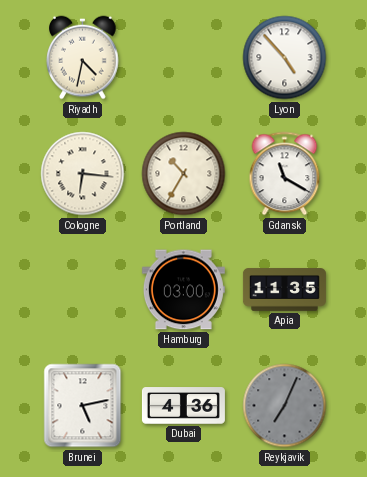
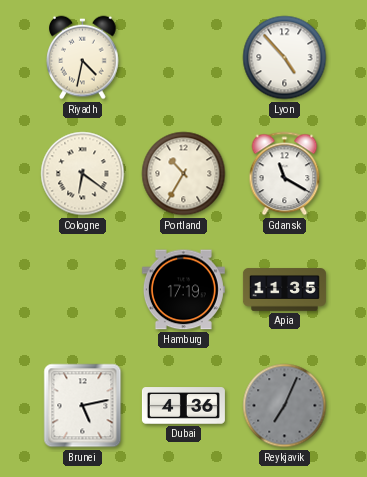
Cologne: 6:16 -> 6:21 (83, 174)
Hamburg: 03:00 -> 17:19 (183, 290)
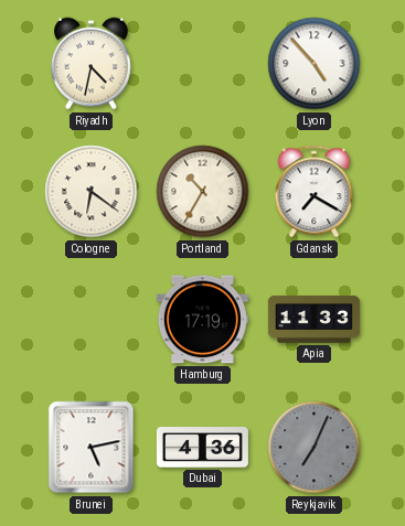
Gdansk: 11:20 -> 7:20 (315, 192)
Apia: 11:35 -> 11:33 (313, 320)
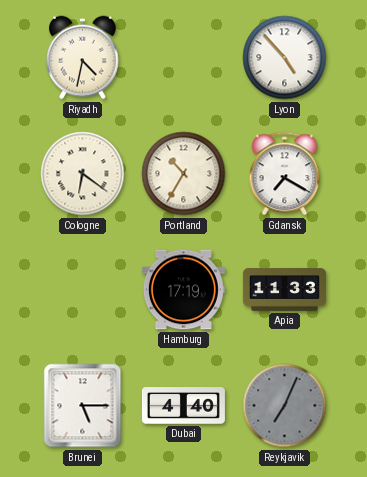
Brunei: 5:13 -> 5:15 (83, 406)
Dubai: 4:36 -> 4:40 (183, 406)
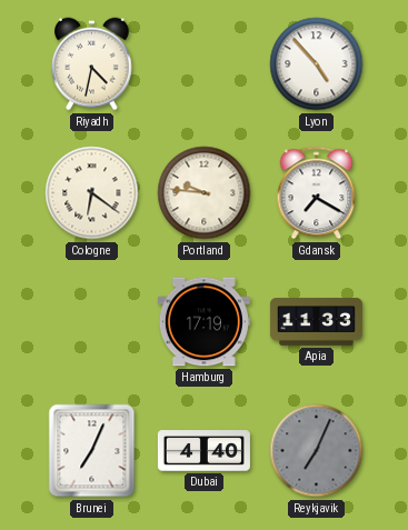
Portland: 10:35 -> 9:46 (205, 193)
Brunei: 5:15 -> 7:04 (92, 451)
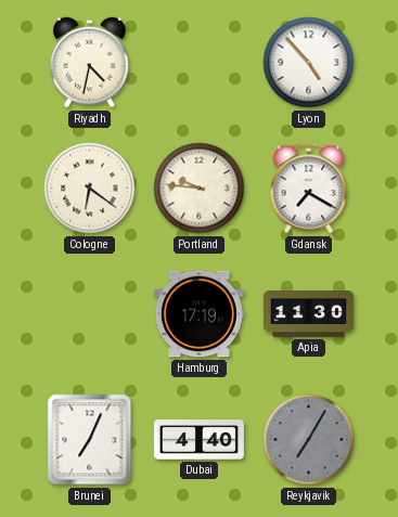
Apia: 11:33 -> 11:30 (308, 314)
Reykjavik: 7:04 -> 7:05 (309, 440)
